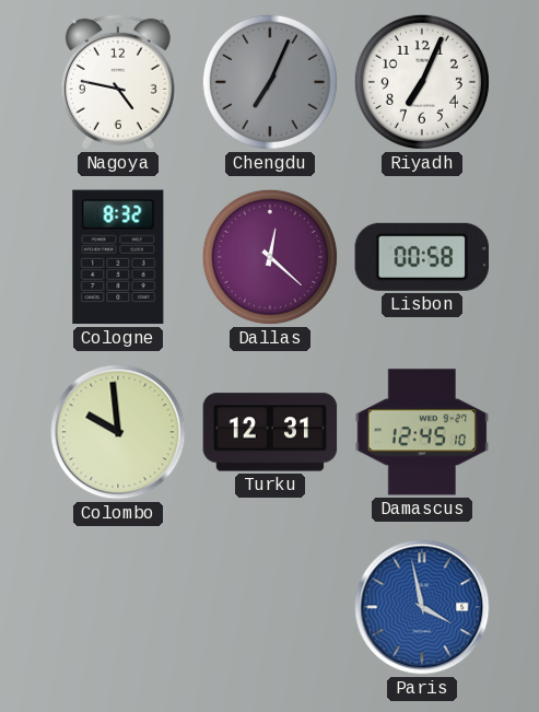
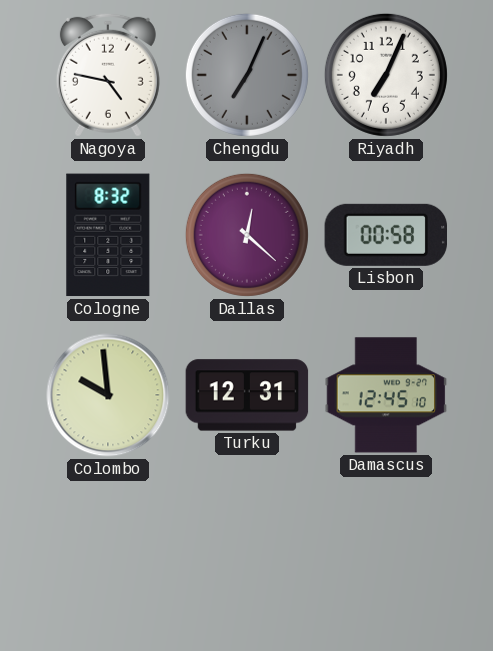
Paris: 3:58 -> none (422, 607)
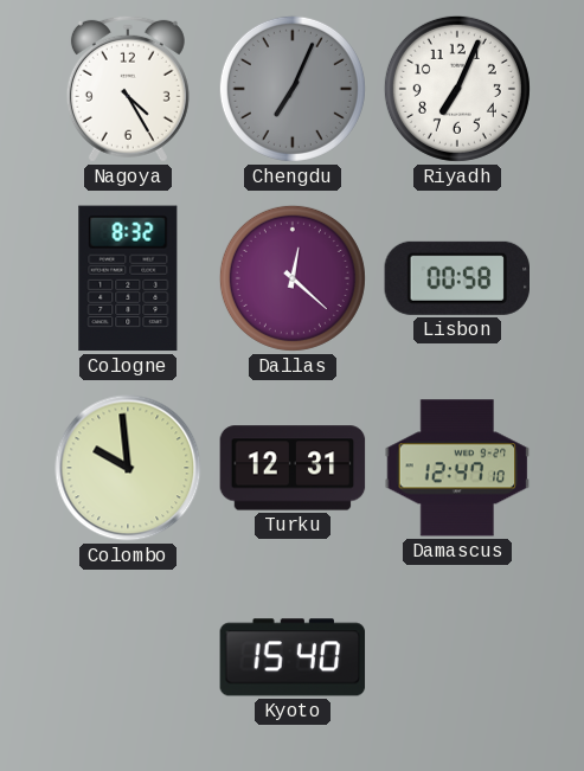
Nagoya: 4:47 -> 4:25 (128, 89)
Damascus: 12:45 -> 12:47 (457, 468)
Kyoto: none -> 15:40 (293, 657)
